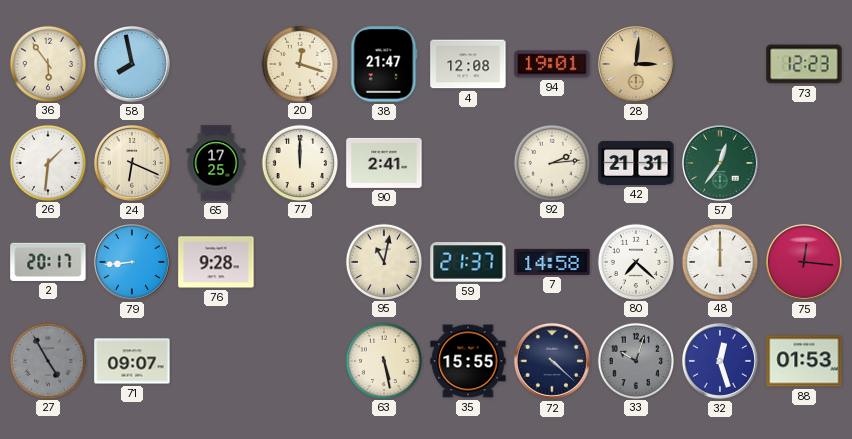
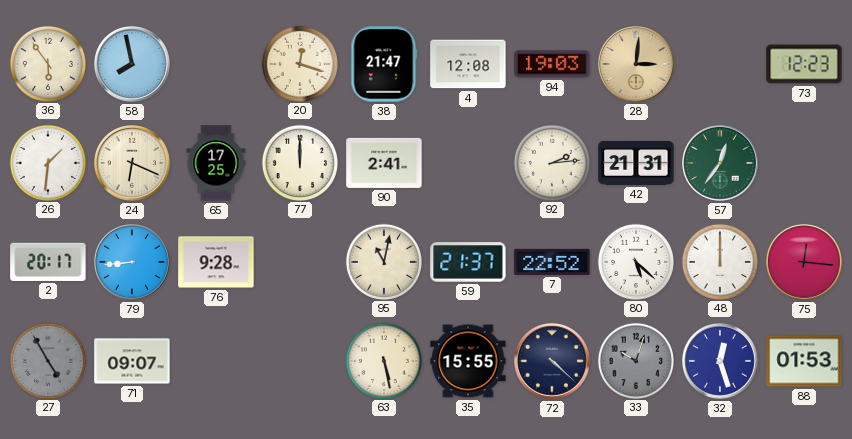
94: 19:01 -> 19:03 (552, 64)
7: 14:58 -> 22:52 (552, 262)
80: 7:22 -> 5:22 (635, 261)
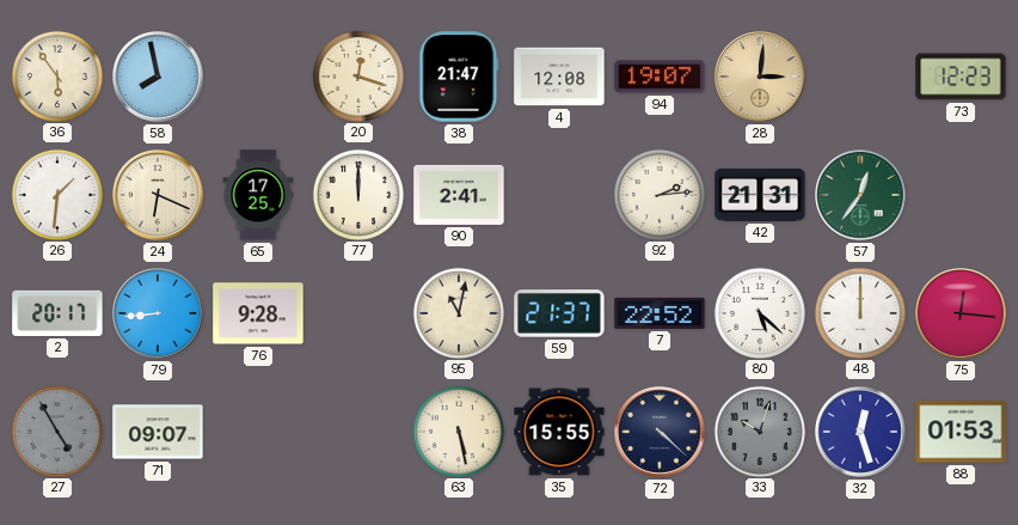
94: 19:03 -> 19:07 (660, 77)
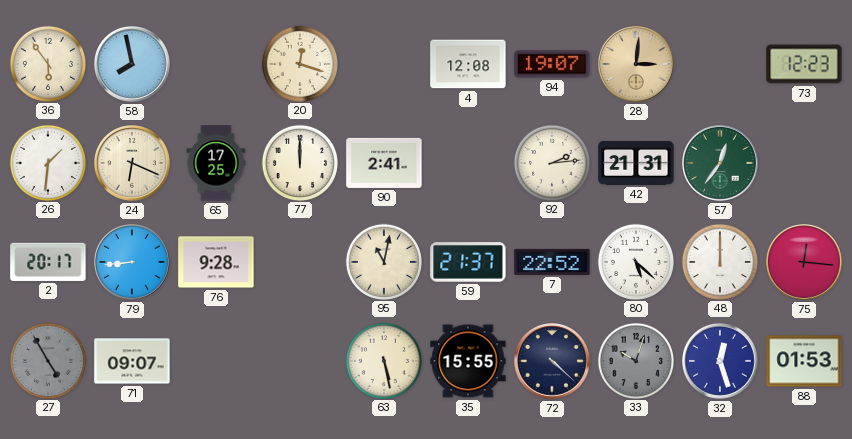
38: 21:47 -> none (459, 77)
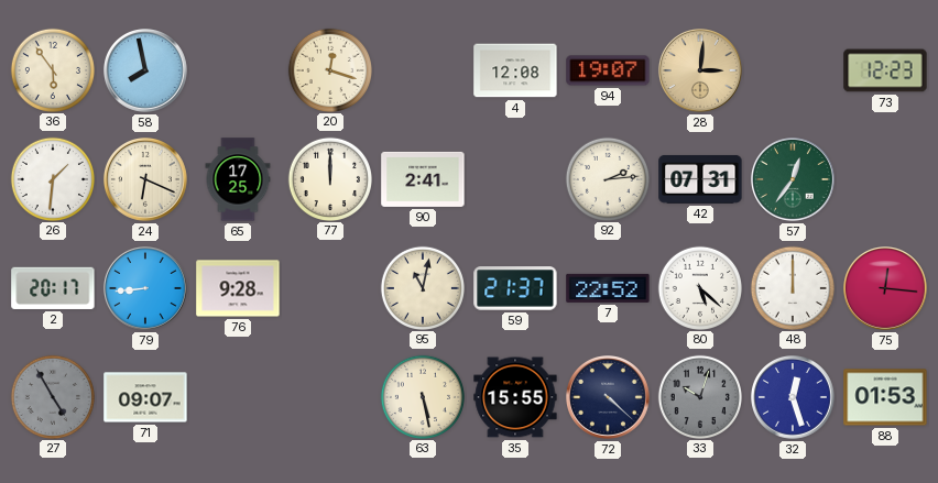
42: 21:31 -> 07:31 (700, 179)
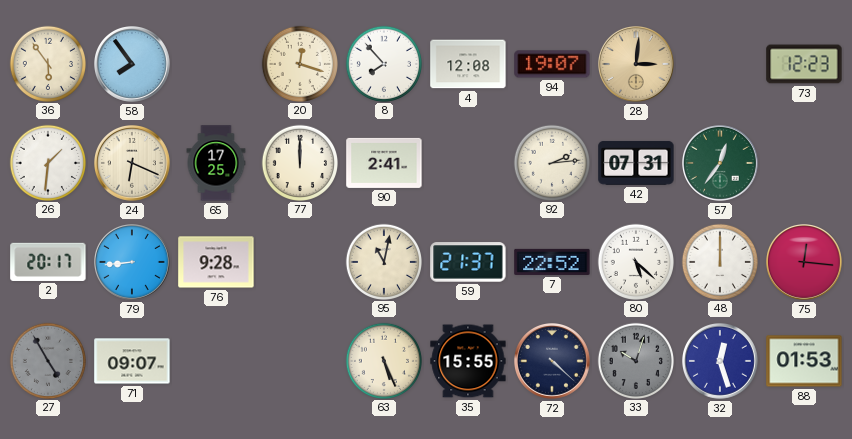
58: 7:58 -> 7:54 (133, 65)
8: none -> 7:53 (383, 63)
63: 5:28 -> 5:26 (383, 360)
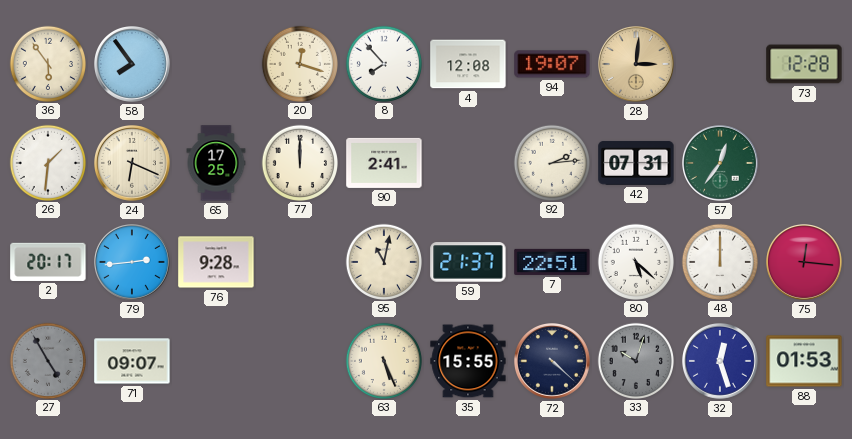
73: 12:23 -> 12:28 (804, 64)
79: 8:44 -> 2:44 (133, 263)
7: 22:52 -> 22:51 (552, 262)
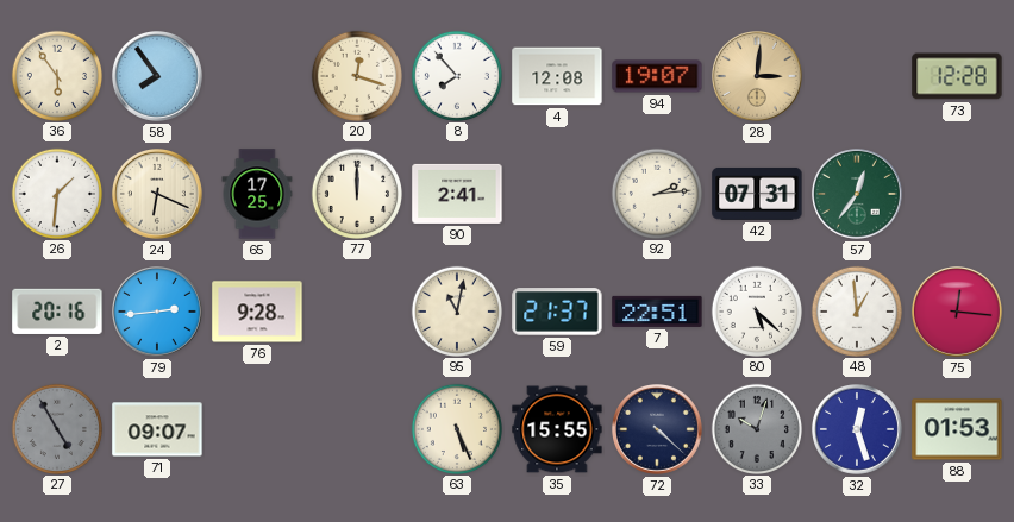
2: 20:17 -> 20:16 (57, 312)
48: 12:00 -> 12:59 (856, 310)
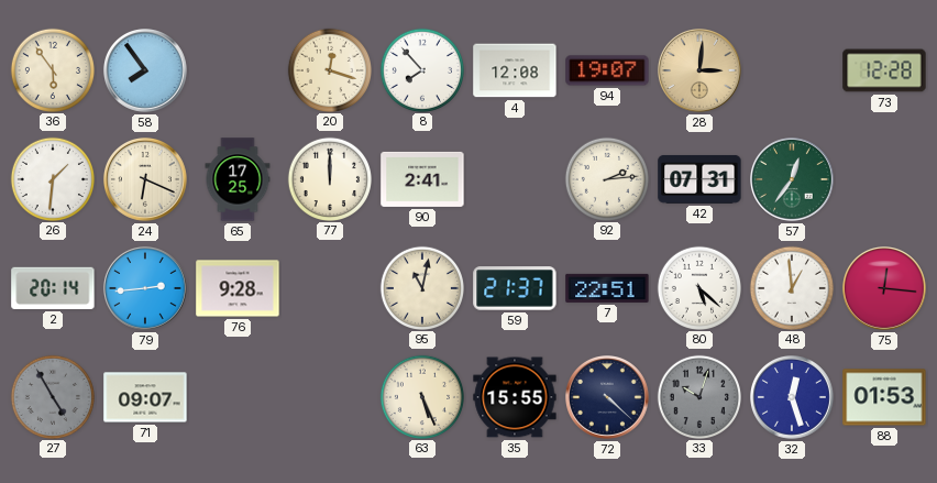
2: 20:16 -> 20:14 (53, 288)
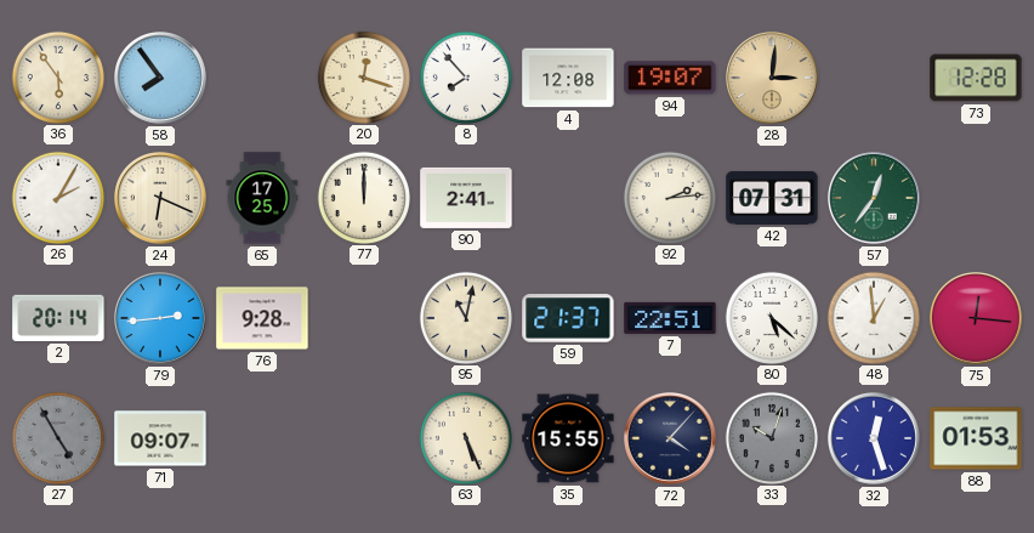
26: 1:31 -> 2:05 (57, 197)
72: 4:22 -> 4:07 (671, 440)
